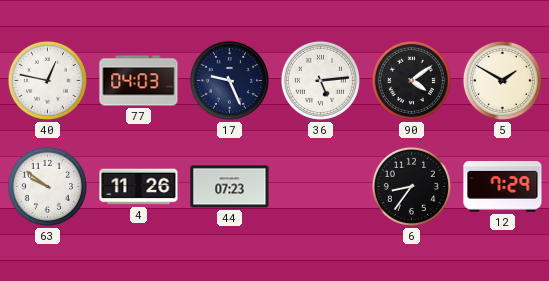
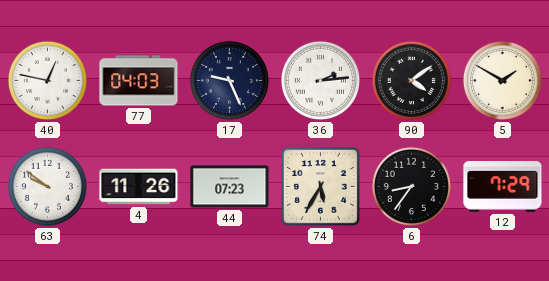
36: 5:14 -> 2:14 (320, 80)
74: none -> 5:35 (321, 187)
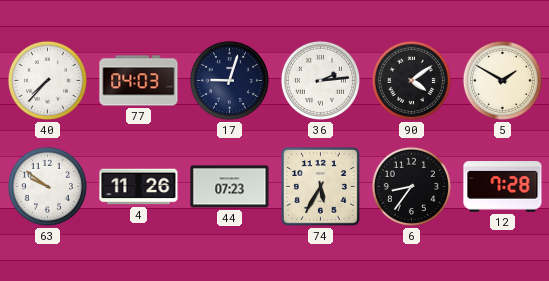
40: 12:47 -> 7:37 (47, 80)
17: 9:26 -> 9:03 (229, 80)
12: 7:29 -> 7:28 (503, 187)
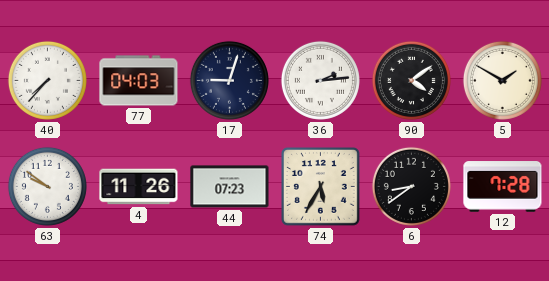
6: 8:36 -> 8:39 (411, 186)
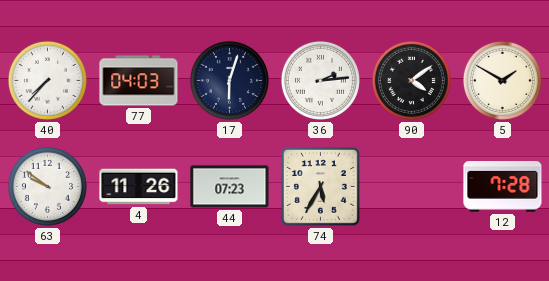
17: 9:03 -> 6:03 (229, 80)
6: 8:39 -> none (411, 186)
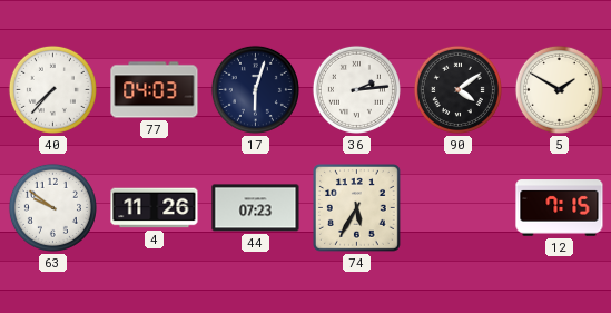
12: 7:28 -> 7:15 (560, 208)
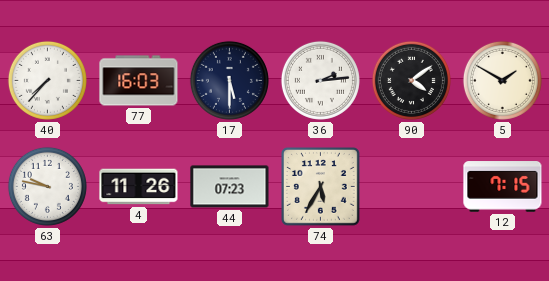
77: 04:03 -> 16:03 (139, 81)
17: 6:03 -> 5:30 (229, 80)
63: 9:51 -> 9:47 (47, 186)
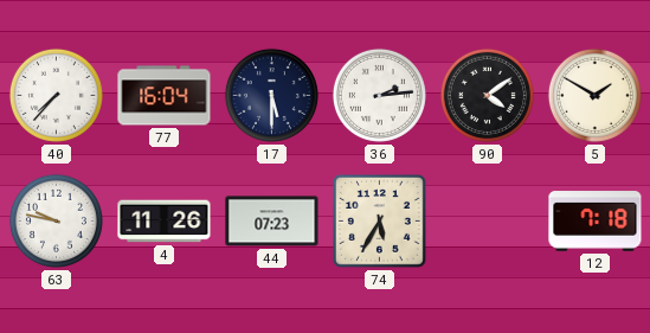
77: 16:03 -> 16:04 (165, 96)
12: 7:15 -> 7:18 (596, 222)
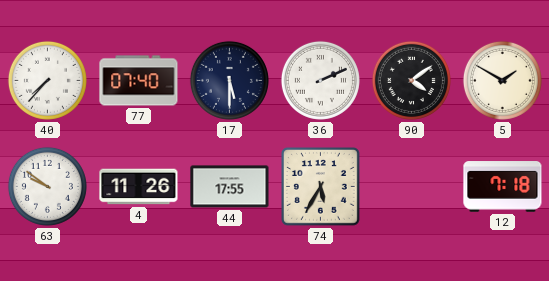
77: 16:04 -> 07:40 (139, 81)
36: 2:14 -> 2:11 (320, 80)
63: 9:47 -> 9:51 (47, 186)
44: 07:23 -> 17:55 (230, 187)
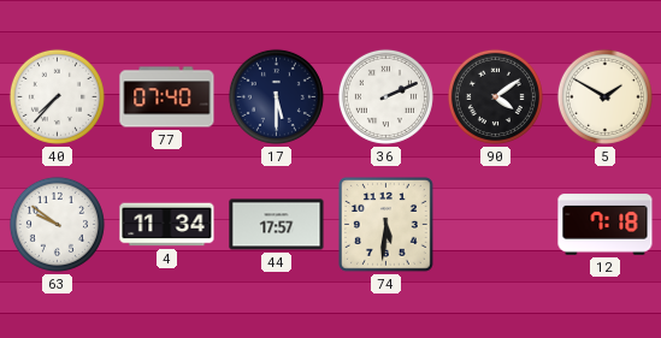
4: 11:26 -> 11:34 (167, 225)
44: 17:55 -> 17:57 (277, 225)
74: 5:35 -> 5:31 (386, 225)
